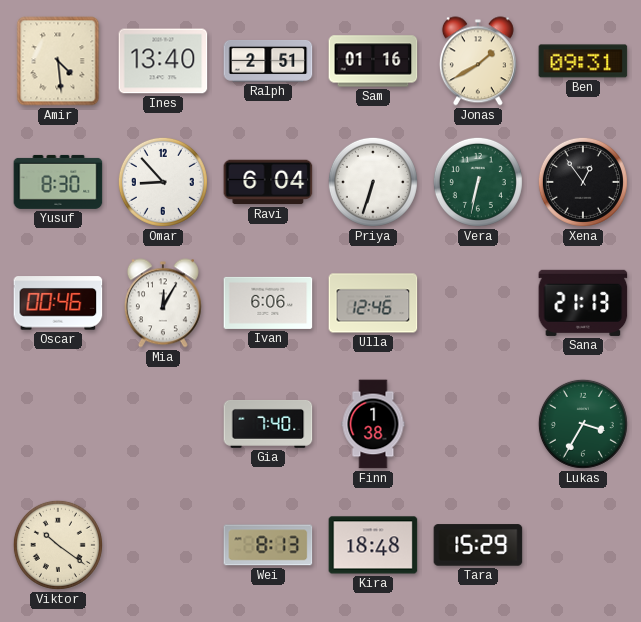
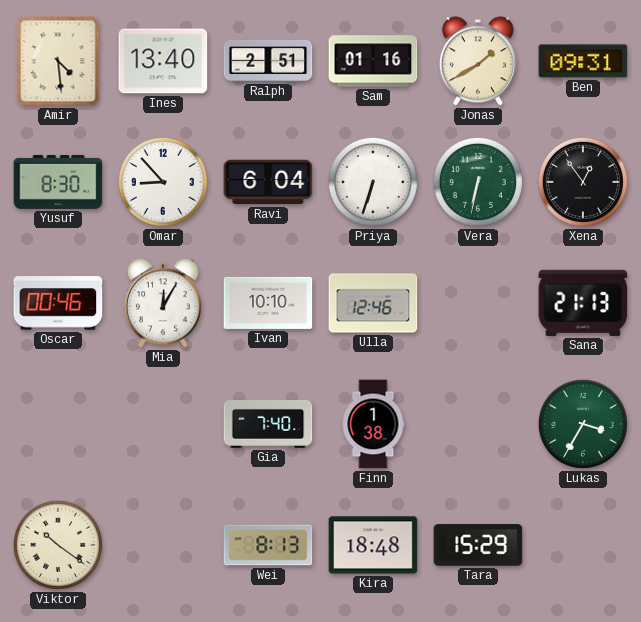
Ivan: 6:06 -> 10:10 (268, 303)
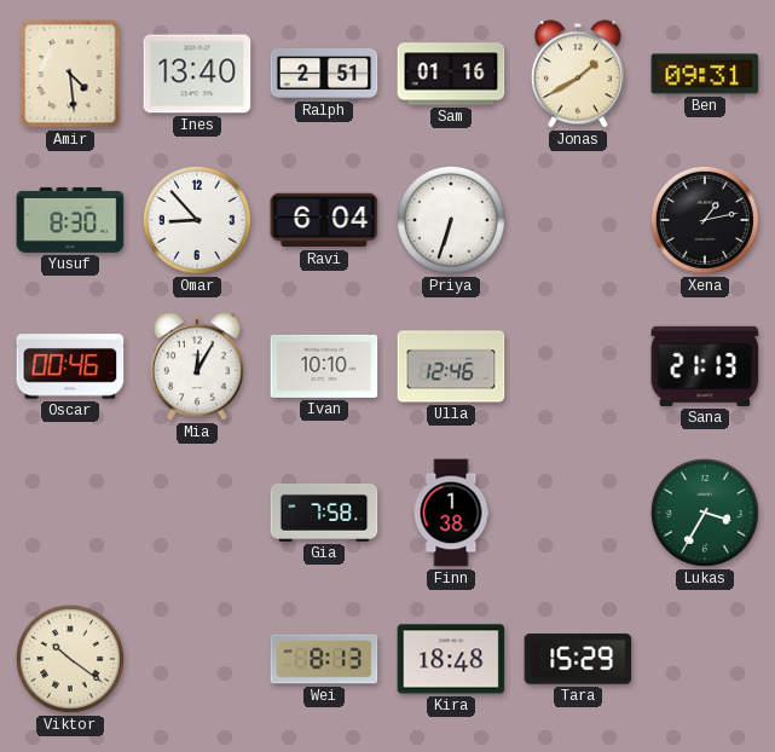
Vera: 6:32 -> none (478, 182)
Xena: 12:54 -> 1:13 (705, 220)
Gia: 7:40 -> 7:58 (324, 513)
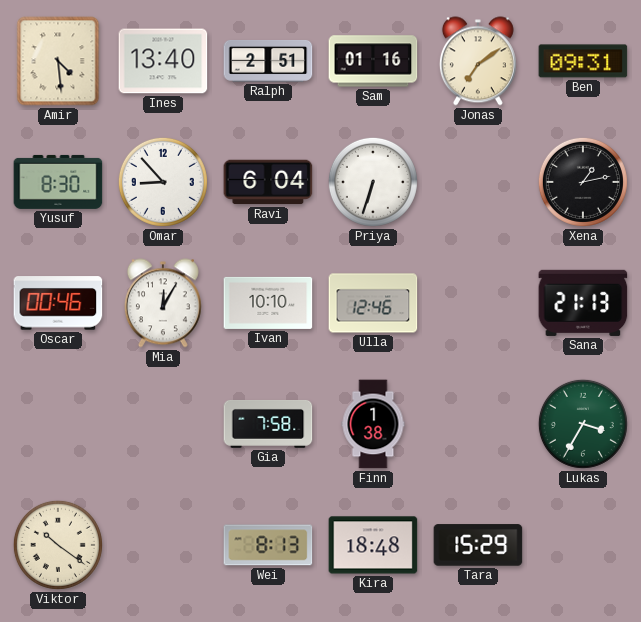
Jonas: 1:40 -> 7:09 (478, 61)
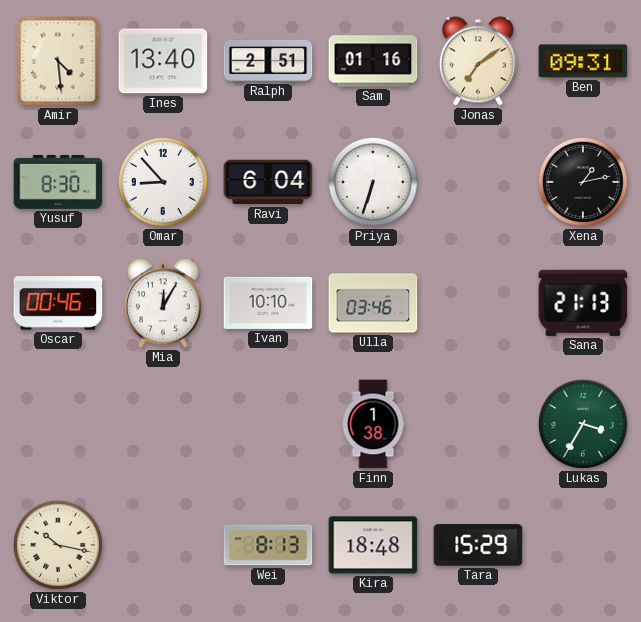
Ulla: 12:46 -> 03:46 (373, 303)
Gia: 7:58 -> none (268, 424)
Viktor: 10:21 -> 10:17 (58, 545)
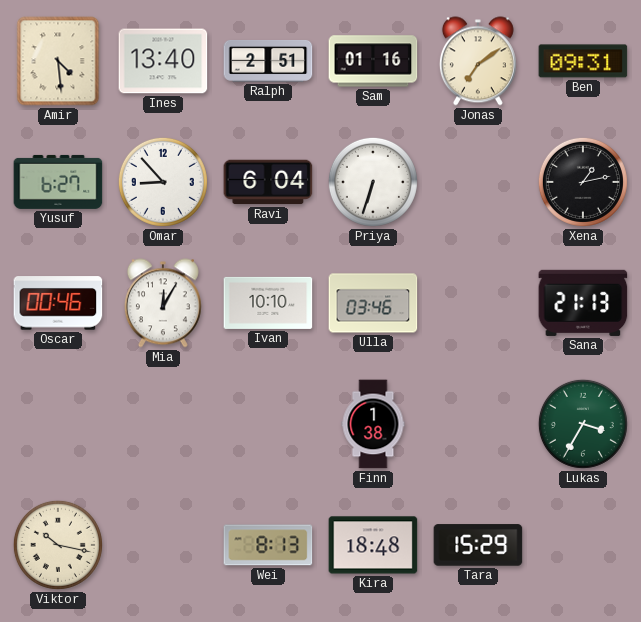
Yusuf: 8:30 -> 6:27 (58, 182)
